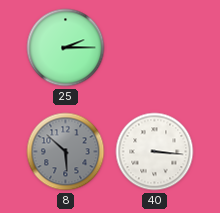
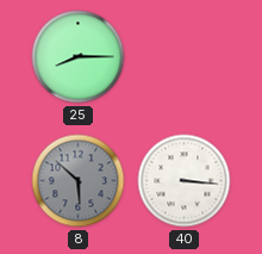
25: 2:15 -> 8:15 (79, 57)
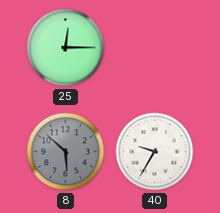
25: 8:15 -> 12:15 (66, 48)
40: 3:16 -> 9:35 (155, 152)
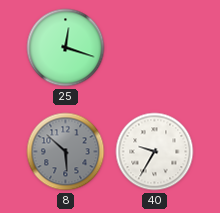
25: 12:15 -> 12:18 (66, 48)
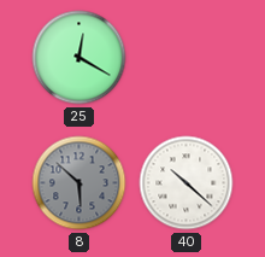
25: 12:18 -> 12:20 (79, 58)
40: 9:35 -> 10:22 (187, 183)
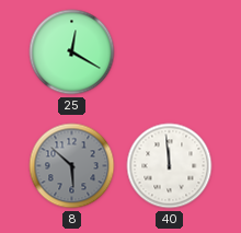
40: 10:22 -> 11:59 (170, 166)
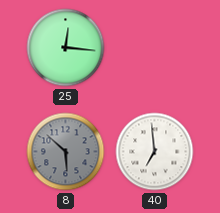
25: 12:20 -> 12:16 (66, 48)
40: 11:59 -> 6:59 (155, 152)
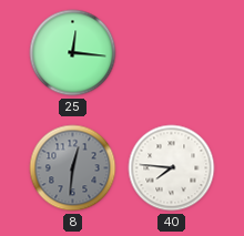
8: 5:52 -> 12:31 (73, 168)
40: 6:59 -> 7:46 (172, 168)
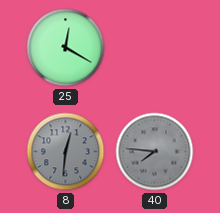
25: 12:16 -> 12:20 (66, 48)
40 dial: white -> grey (155, 152)
